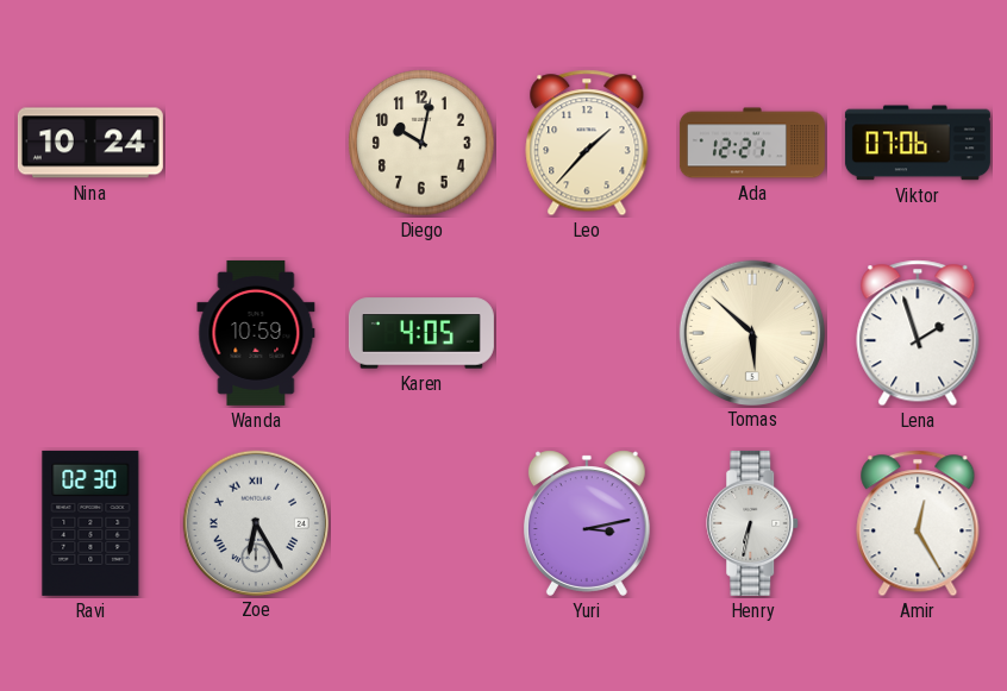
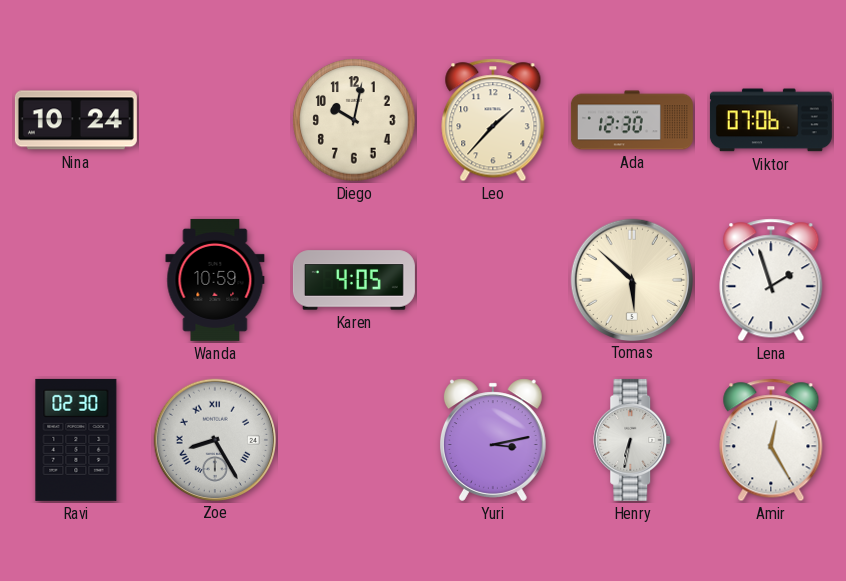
Ada: 12:21 -> 12:30 (632, 120)
Zoe: 6:25 -> 8:25 (214, 439)
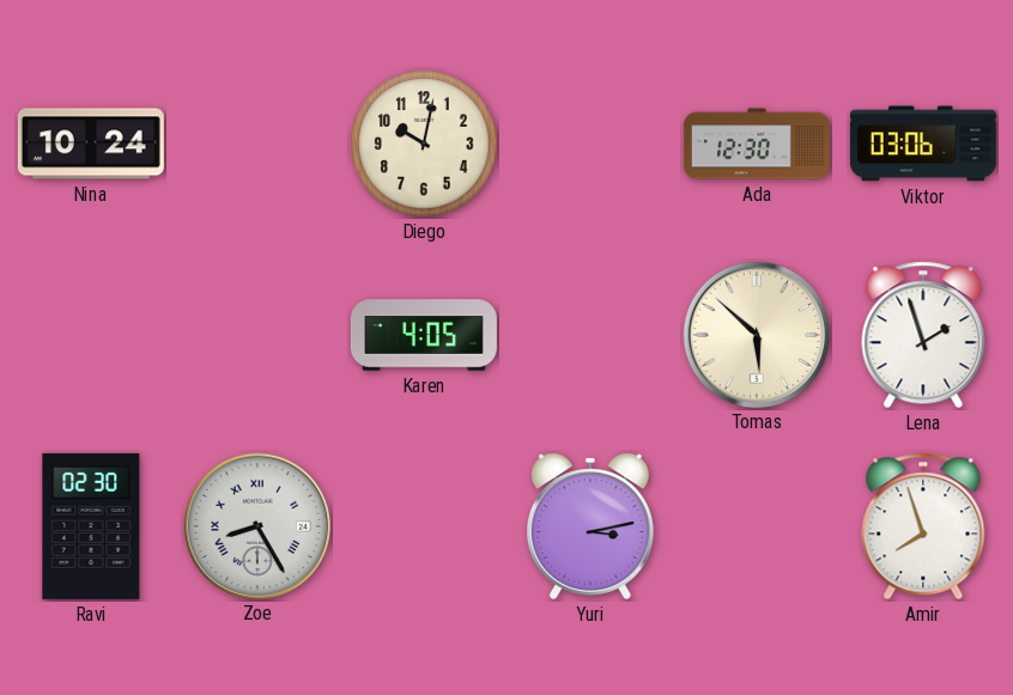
Leo: 1:37 -> none (493, 120)
Viktor: 07:06 -> 03:06 (923, 144)
Wanda: 10:59 -> none (215, 280)
Henry: 6:32 -> none (633, 440)
Amir: 12:25 -> 7:57 (923, 526)
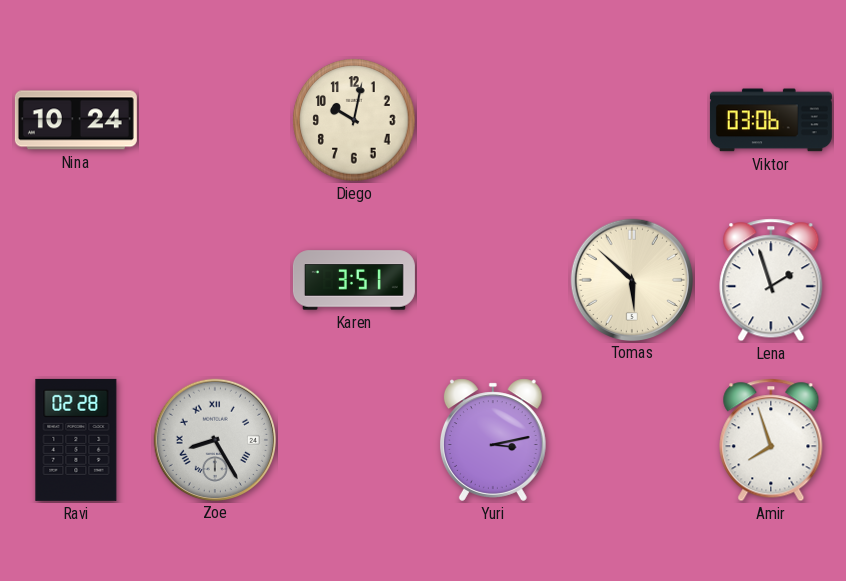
Ada: 12:30 -> none (757, 144)
Karen: 4:05 -> 3:51 (354, 280)
Ravi: 02:30 -> 02:28 (76, 440)
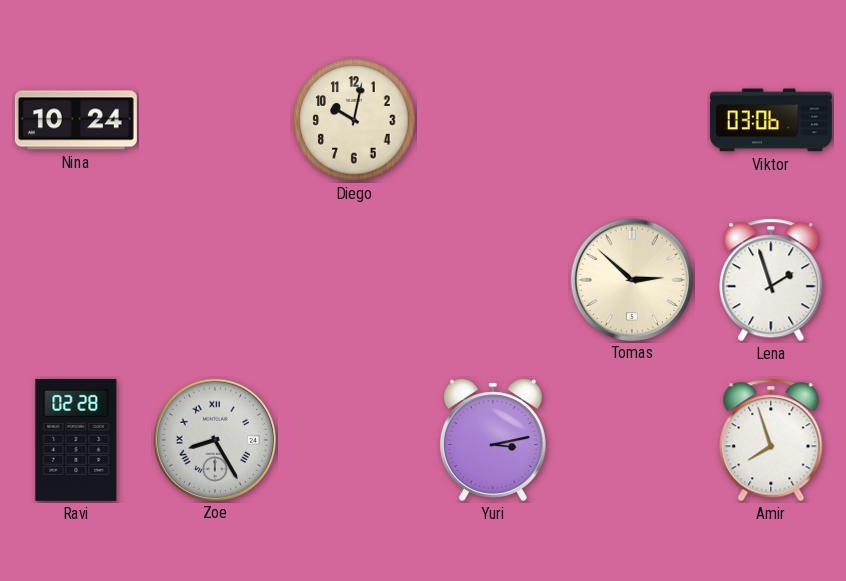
Karen: 3:51 -> none (354, 280)
Tomas: 5:52 -> 2:52 (631, 279)
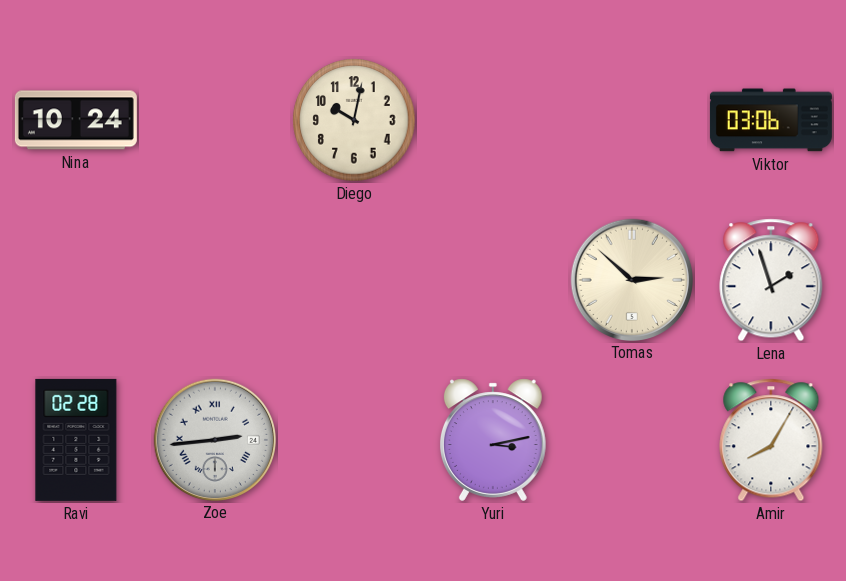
Zoe: 8:25 -> 2:44 (214, 439)
Amir: 7:57 -> 8:05 (771, 440)
